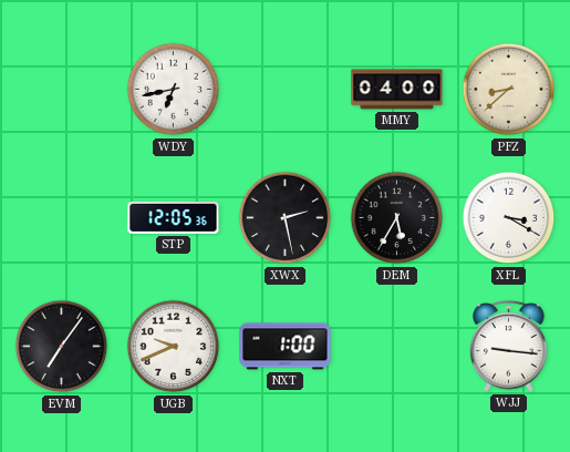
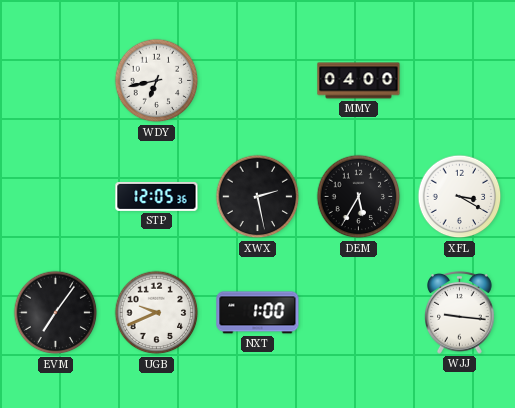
PFZ: 8:38 -> none (509, 90)
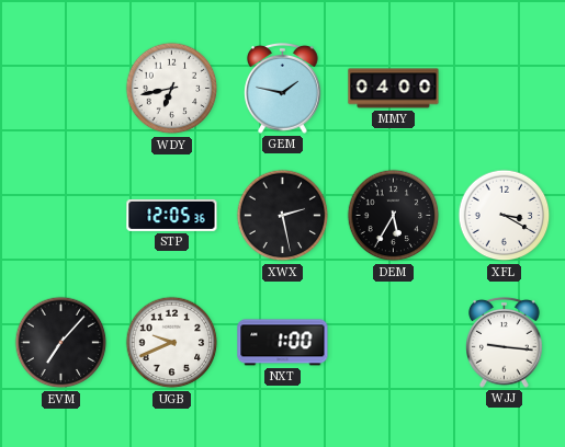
GEM: none -> 1:47 (283, 88)
EVM: 7:06 -> 7:07 (61, 343)
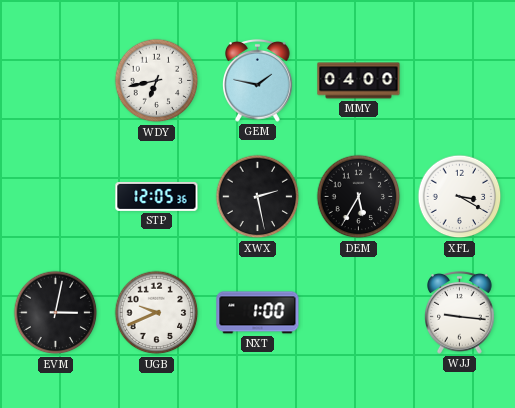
EVM: 7:07 -> 3:02 (56, 313)
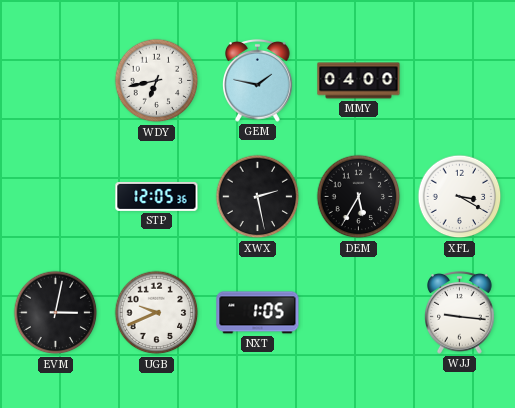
NXT: 1:00 -> 1:05 (258, 313)
